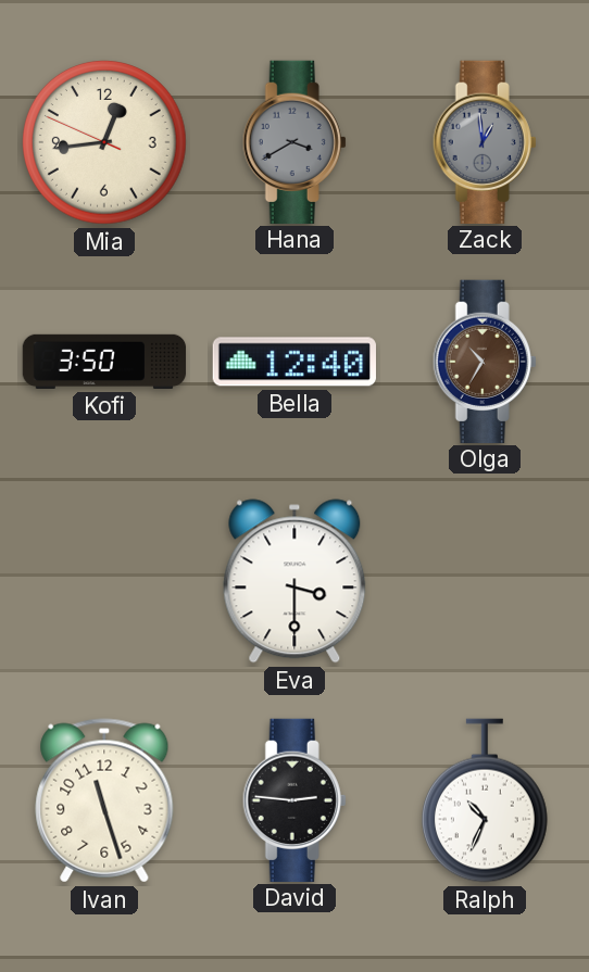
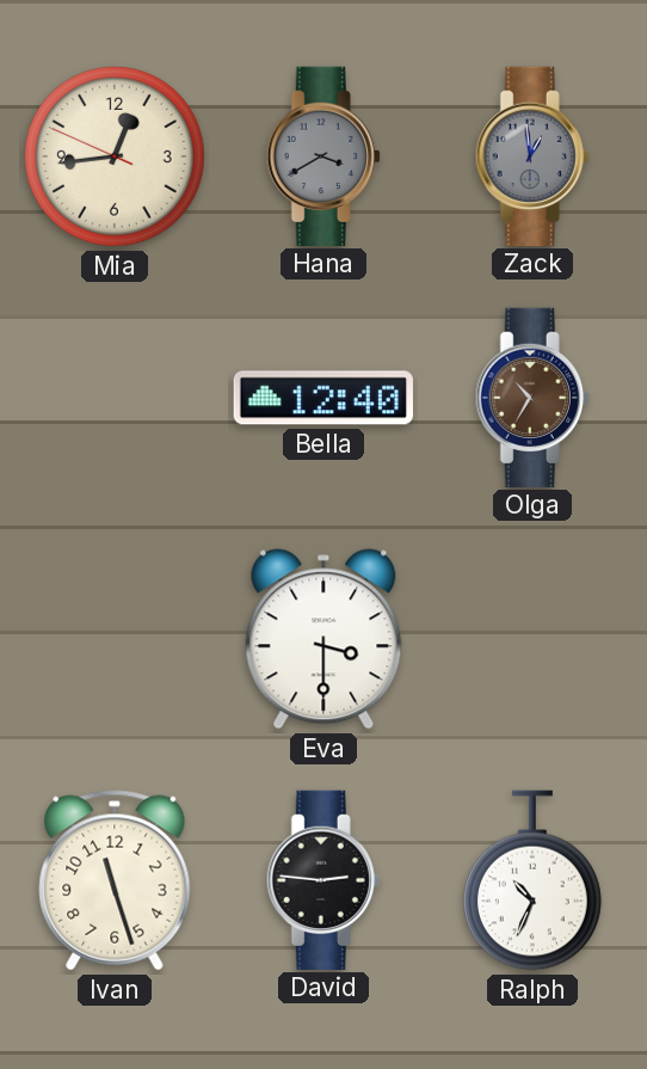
Kofi: 3:50 -> none (104, 362)
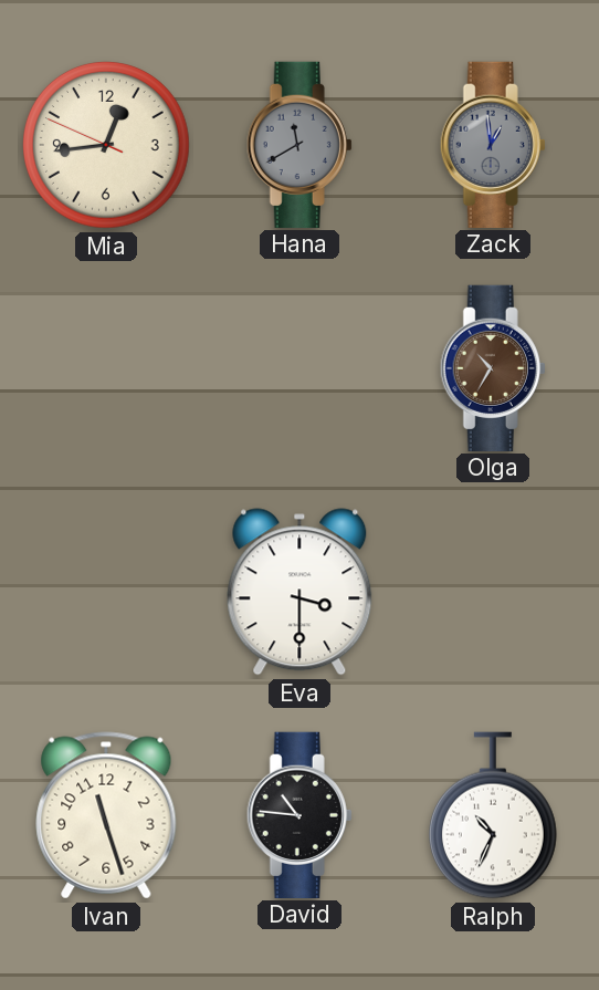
Hana: 3:40 -> 11:40 (299, 144)
Bella: 12:40 -> none (323, 398)
David: 2:46 -> 10:46 (299, 814)
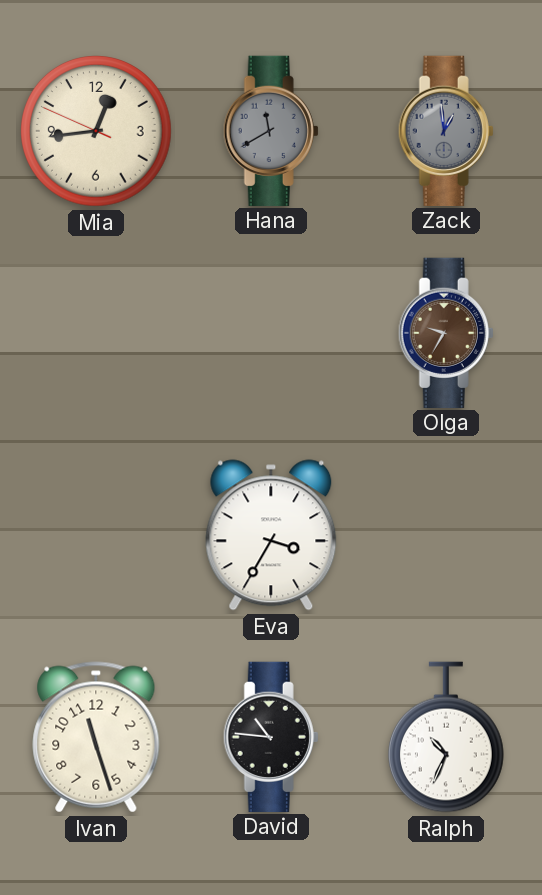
Olga: 10:35 -> 9:35 (446, 332)
Eva: 3:30 -> 3:35 (271, 535)
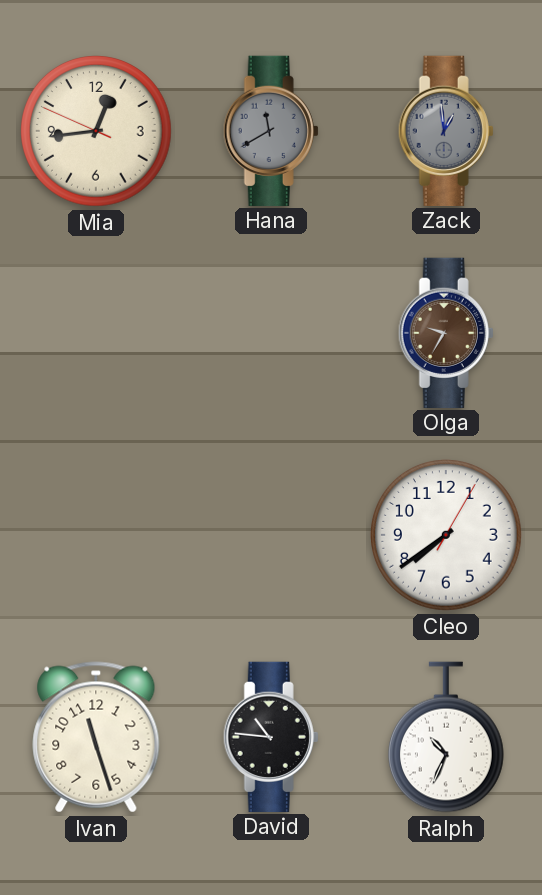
Eva: 3:35 -> none (271, 535)
Cleo: none -> 7:39 (447, 536)
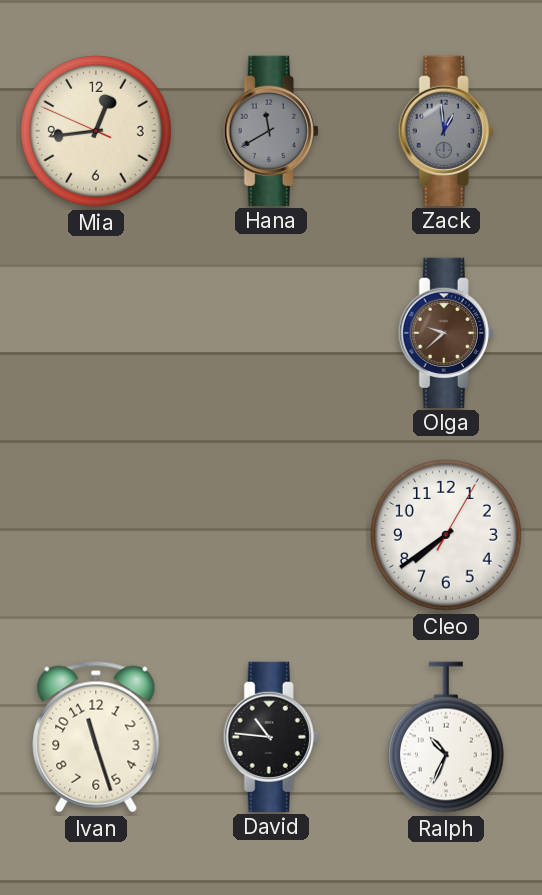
Olga: 9:35 -> 9:38 (446, 332)
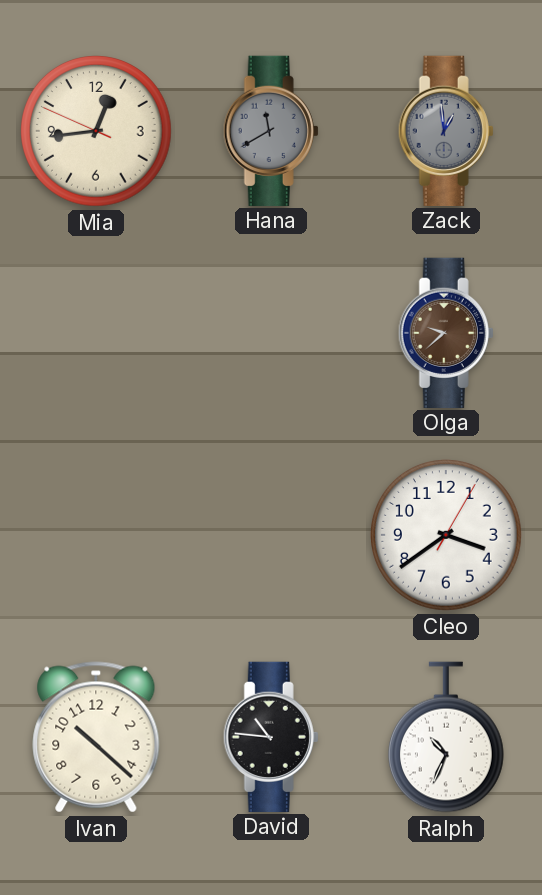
Cleo: 7:39 -> 3:39 (447, 536)
Ivan: 11:27 -> 10:22 (96, 737)
